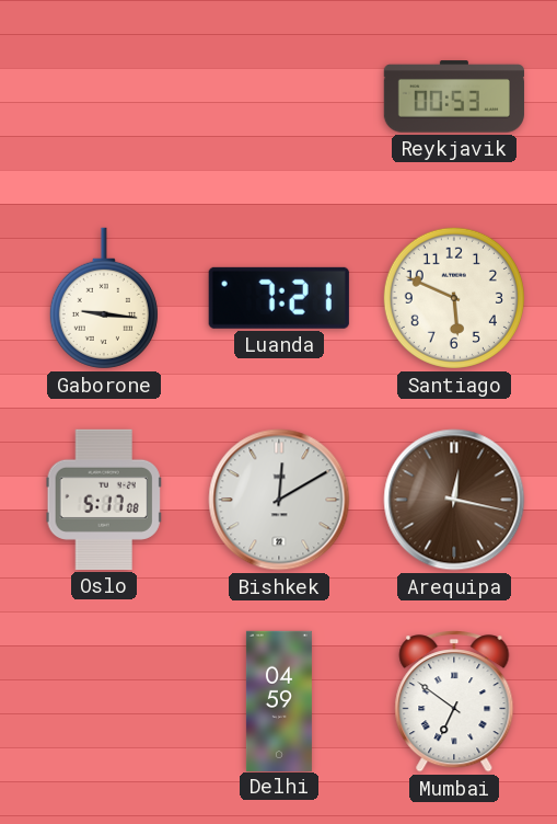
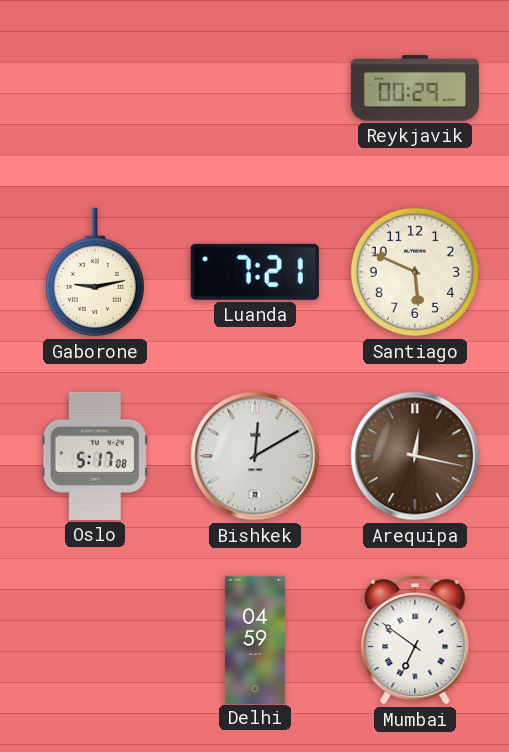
Reykjavik: 00:53 -> 00:29 (414, 88)
Gaborone: 9:16 -> 9:13 (95, 272)
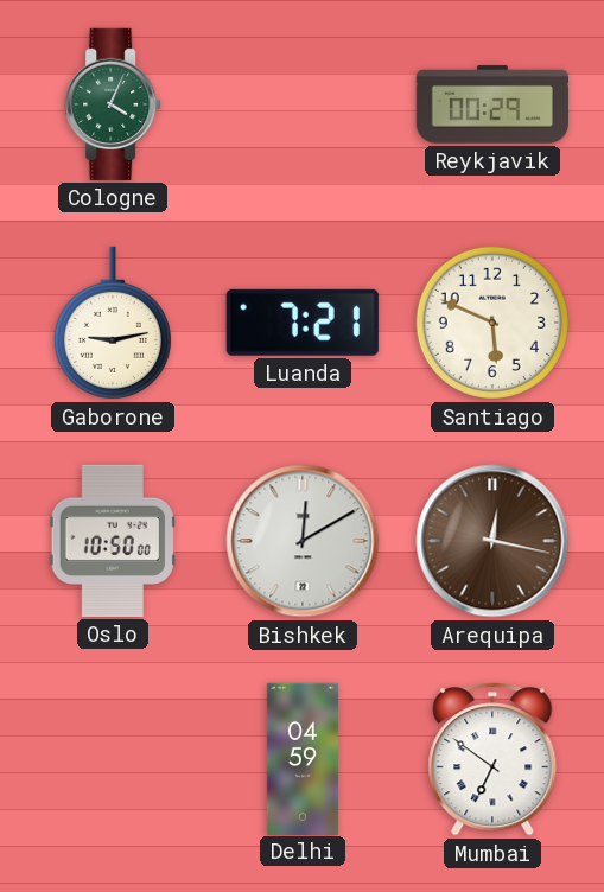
Cologne: none -> 4:04 (113, 104)
Oslo: 5:17 -> 10:50 (113, 541)
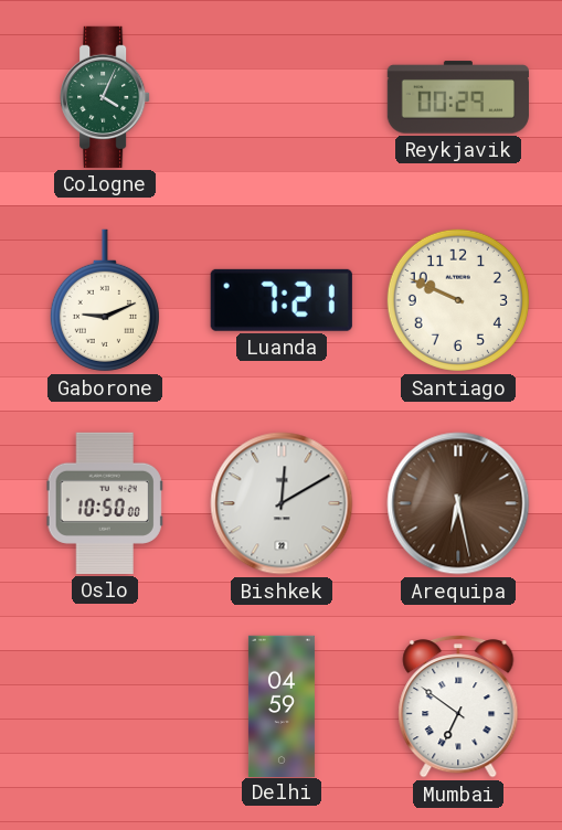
Gaborone: 9:13 -> 9:11 (105, 300)
Santiago: 5:49 -> 9:49 (458, 300)
Arequipa: 12:17 -> 6:28 (458, 503)
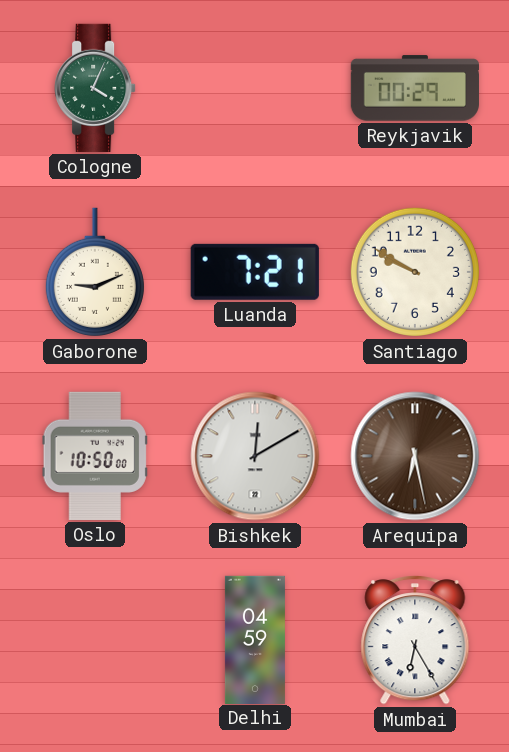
Santiago: 9:49 -> 9:50 (415, 272)
Mumbai: 6:51 -> 6:25 (415, 640)
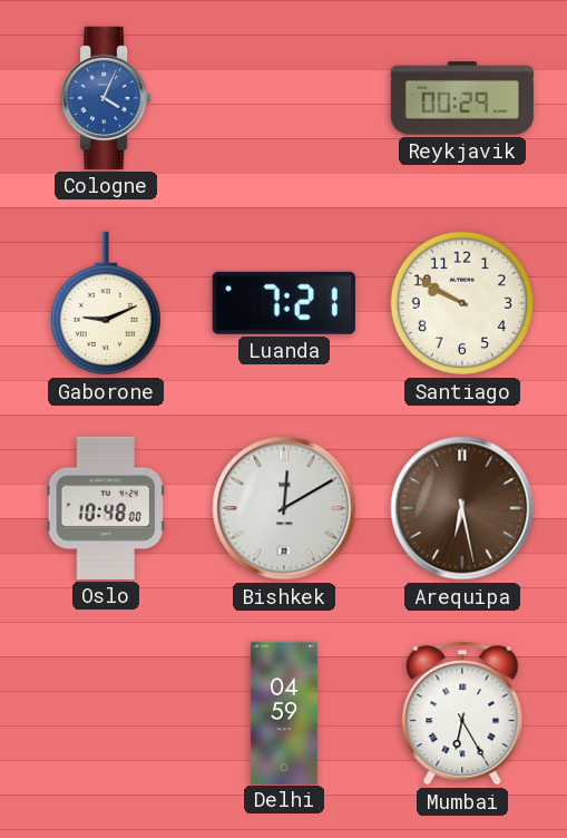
Cologne dial: green -> blue (106, 98)
Oslo: 10:50 -> 10:48 (106, 508)
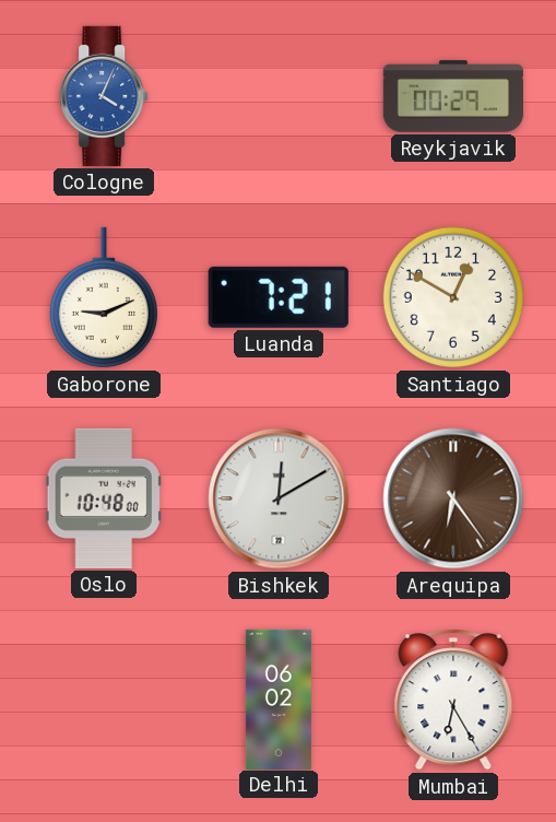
Santiago: 9:50 -> 12:50 (453, 297)
Arequipa: 6:28 -> 6:24 (453, 498)
Delhi: 04:59 -> 06:02 (279, 698)
